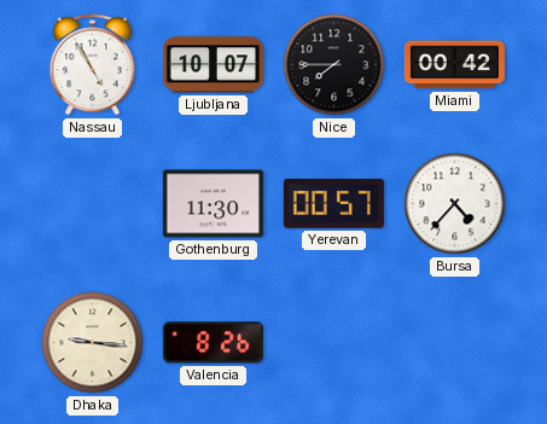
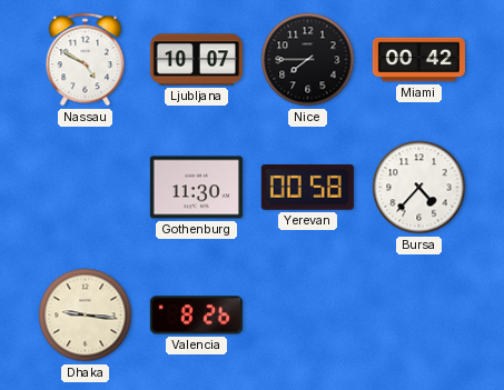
Nassau: 4:55 -> 4:50 (86, 60)
Yerevan: 00:57 -> 00:58 (307, 187)
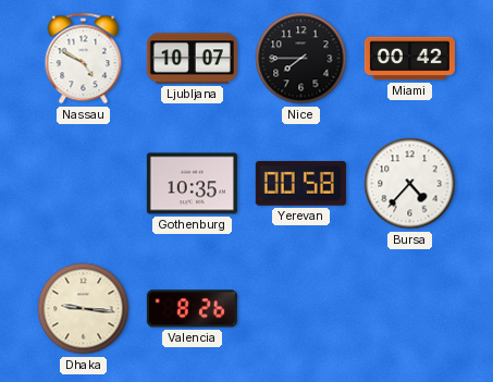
Gothenburg: 11:30 -> 10:35 (192, 184)
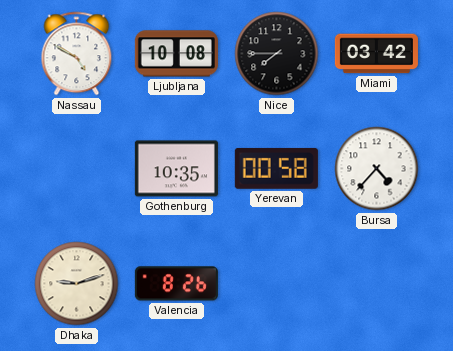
Ljubljana: 10:07 -> 10:08 (176, 54)
Miami: 00:42 -> 03:42 (376, 54)
Dhaka: 9:16 -> 9:12 (77, 284)
